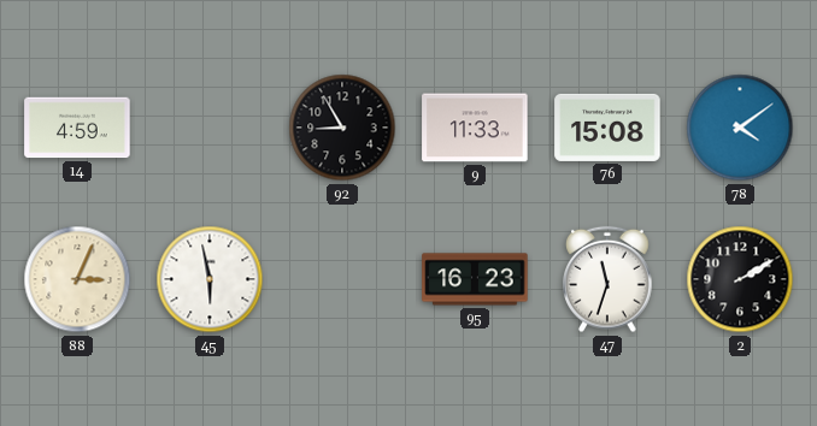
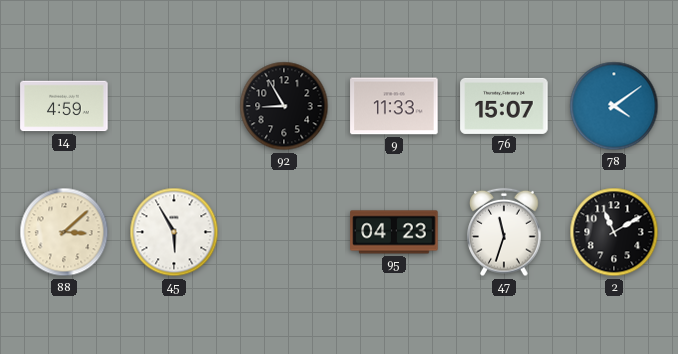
76: 15:08 -> 15:07 (504, 106)
88: 3:04 -> 3:08 (64, 232)
45: 5:58 -> 5:55 (174, 232)
95: 16:23 -> 04:23 (394, 232)
2: 2:10 -> 11:10 (614, 232)
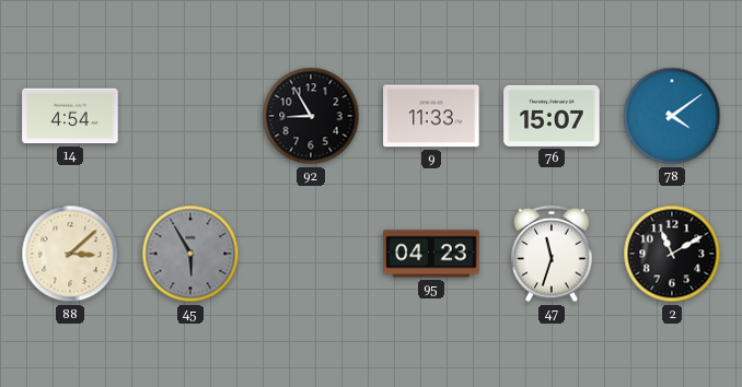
14: 4:59 -> 4:54 (70, 116)
45 dial: white -> grey (190, 254)
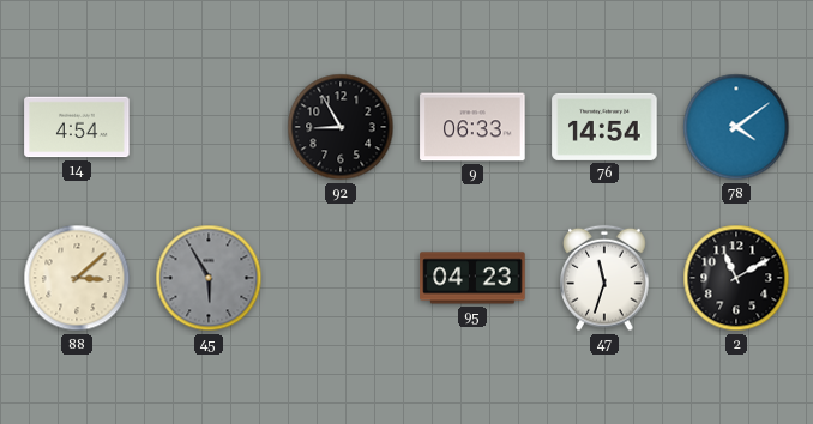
9: 11:33 -> 06:33 (472, 127)
76: 15:07 -> 14:54 (604, 127)
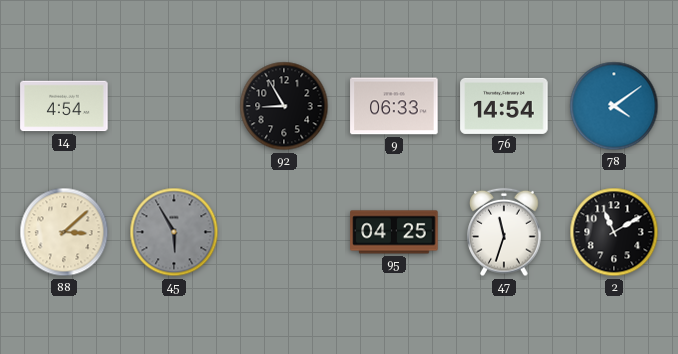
95: 04:23 -> 04:25 (394, 232)
